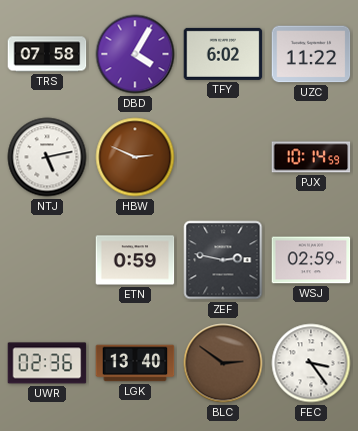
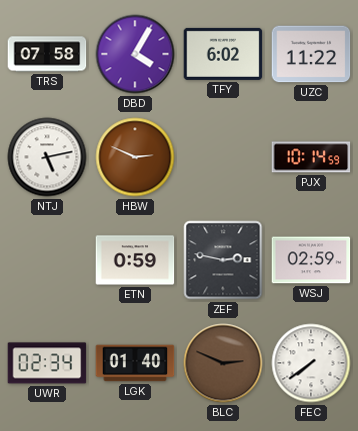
UWR: 02:36 -> 02:34 (47, 363)
LGK: 13:40 -> 01:40 (135, 363)
BLC: 2:51 -> 2:49 (223, 363)
FEC: 3:24 -> 7:39 (311, 363)
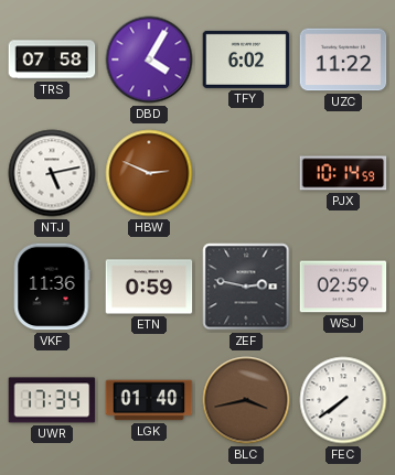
VKF: none -> 11:36 (52, 287)
UWR: 02:34 -> 17:34 (52, 400)
BLC: 2:49 -> 3:43 (246, 400)
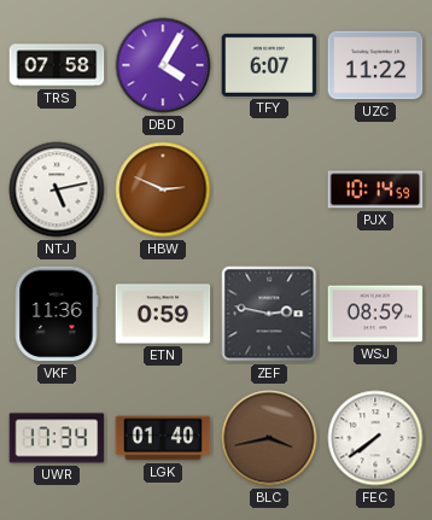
TFY: 6:02 -> 6:07 (269, 65)
WSJ: 02:59 -> 08:59 (375, 314)
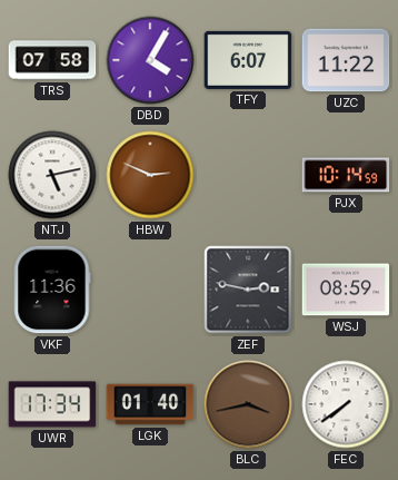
ETN: 0:59 -> none (163, 314)
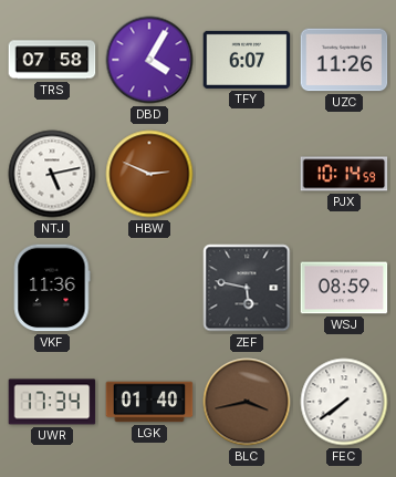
UZC: 11:22 -> 11:26 (344, 60)
ZEF: 2:47 -> 5:47 (247, 288)
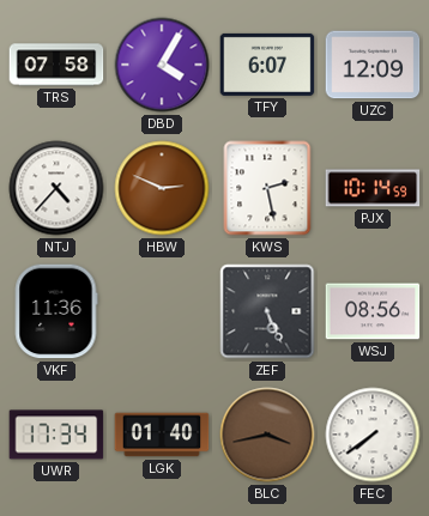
UZC: 11:26 -> 12:09 (373, 65)
NTJ: 5:13 -> 4:37 (56, 188)
KWS: none -> 2:28 (267, 188)
ZEF: 5:47 -> 5:26 (267, 311)
WSJ: 08:59 -> 08:56 (373, 311)
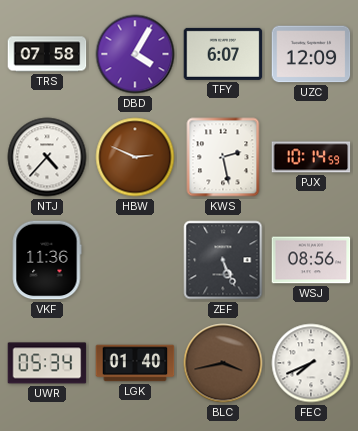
UWR: 17:34 -> 05:34 (47, 363)
FEC: 7:39 -> 7:41 (311, 363)
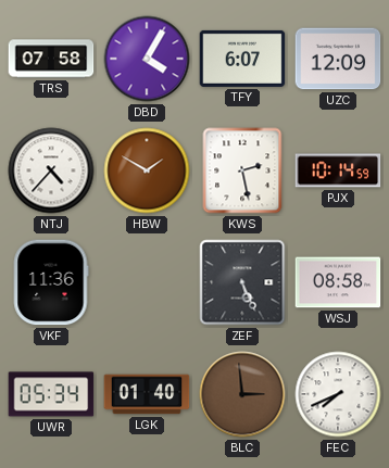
HBW: 2:49 -> 1:50 (147, 170)
WSJ: 08:56 -> 08:58 (338, 282)
BLC: 3:43 -> 2:59 (242, 394)
